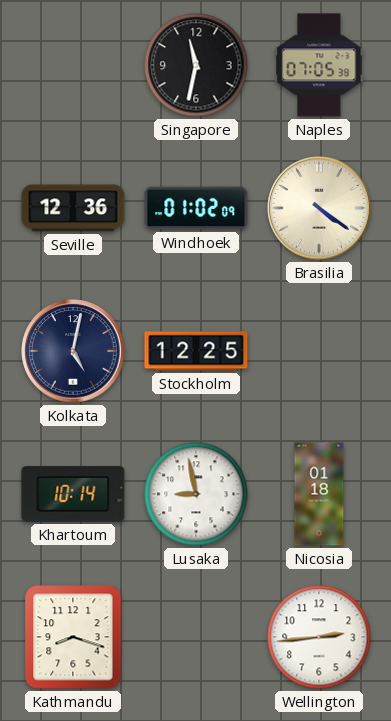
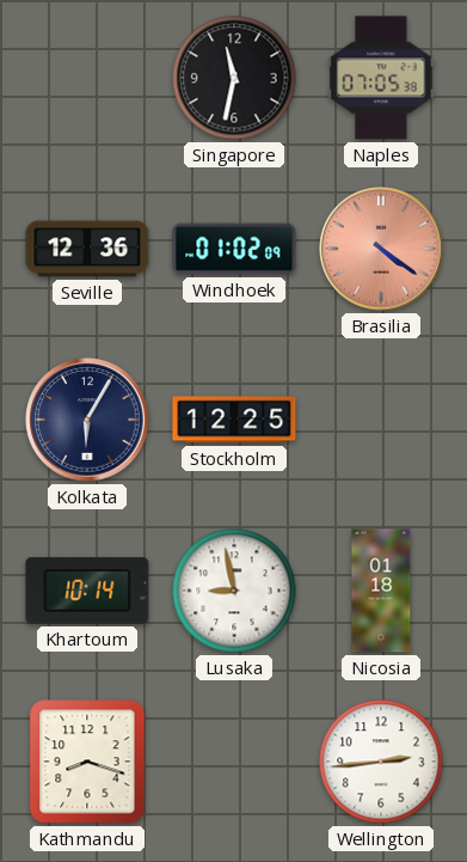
Brasilia dial: cream -> salmon (381, 249)
Kolkata: 5:02 -> 6:05 (87, 420)
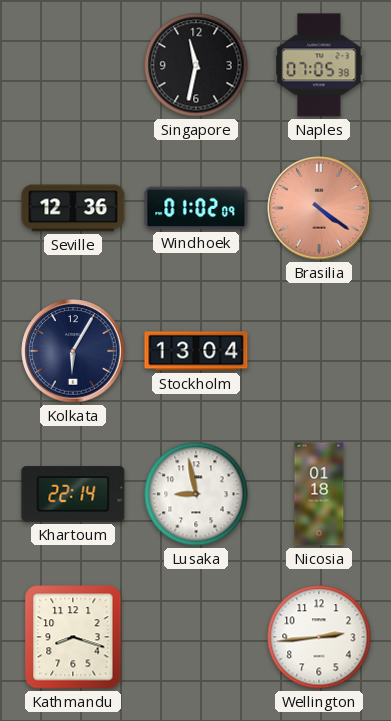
Stockholm: 12:25 -> 13:04 (196, 351)
Khartoum: 10:14 -> 22:14 (73, 494)
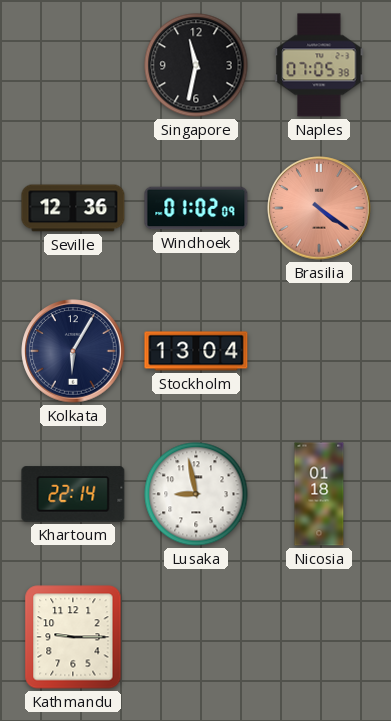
Kathmandu: 8:18 -> 9:15 (73, 637)
Wellington: 2:44 -> none (319, 637)
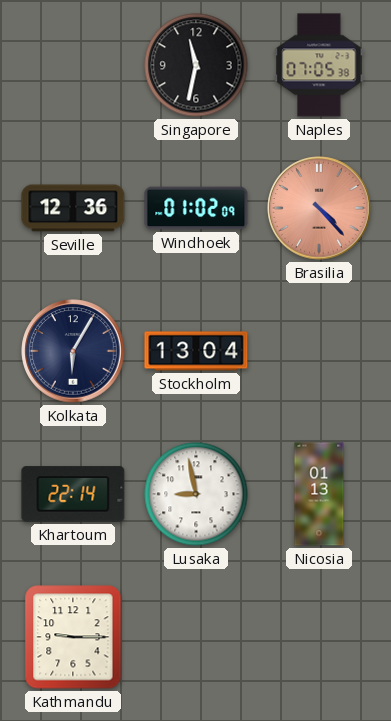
Brasilia: 4:21 -> 4:23 (319, 208)
Nicosia: 01:18 -> 01:13 (319, 494)
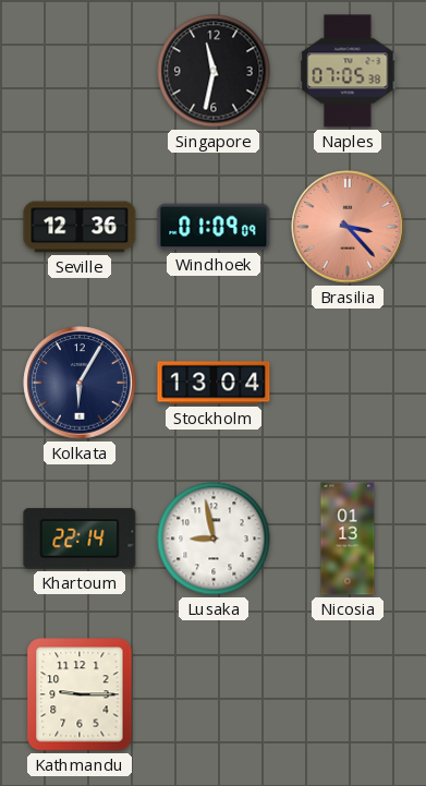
Windhoek: 01:02 -> 01:09 (214, 227)
Brasilia: 4:23 -> 3:23 (348, 227)
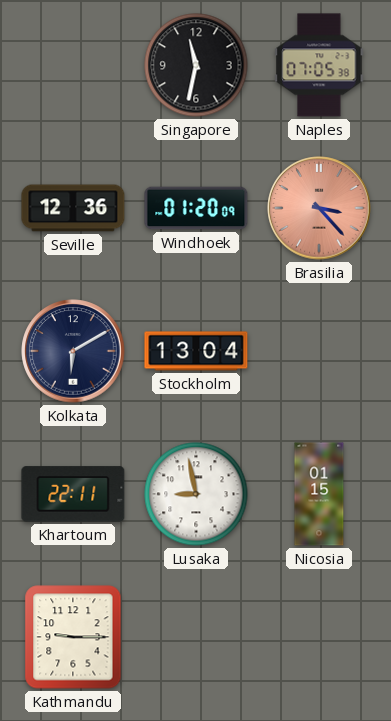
Windhoek: 01:09 -> 01:20 (196, 208)
Kolkata: 6:05 -> 6:10 (73, 351)
Khartoum: 22:14 -> 22:11 (73, 494)
Nicosia: 01:13 -> 01:15 (319, 494)
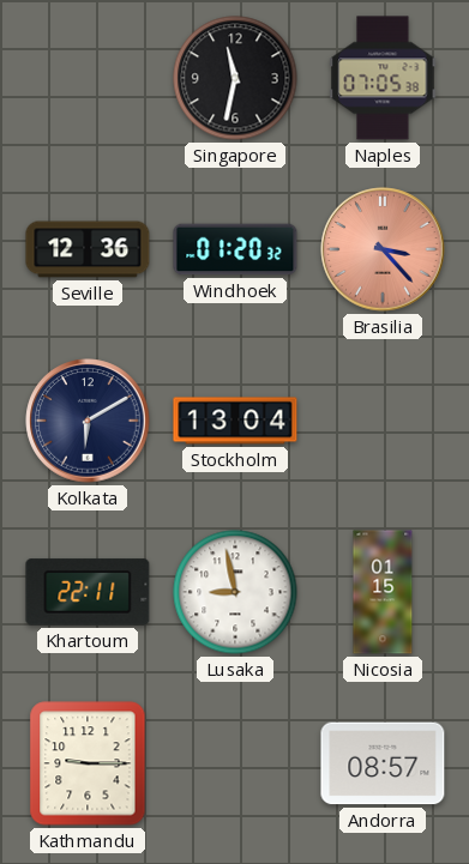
Windhoek: 01:20:09 -> 01:20:32 (235, 249)
Andorra: none -> 08:57 (383, 763)
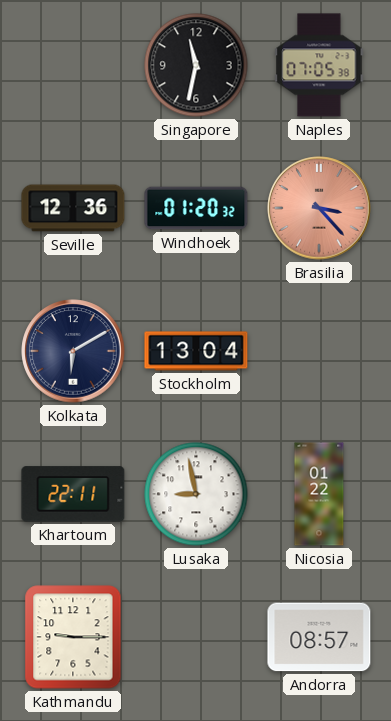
Nicosia: 01:15 -> 01:22 (319, 494)
